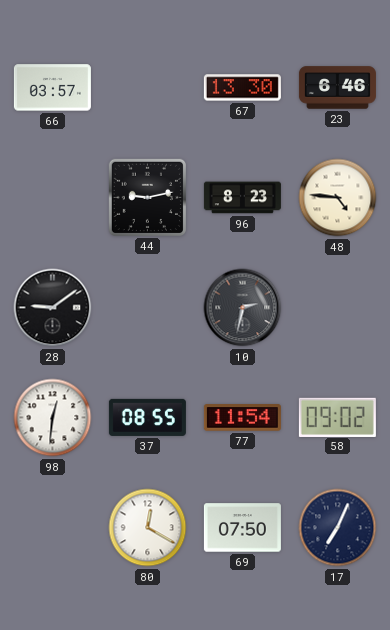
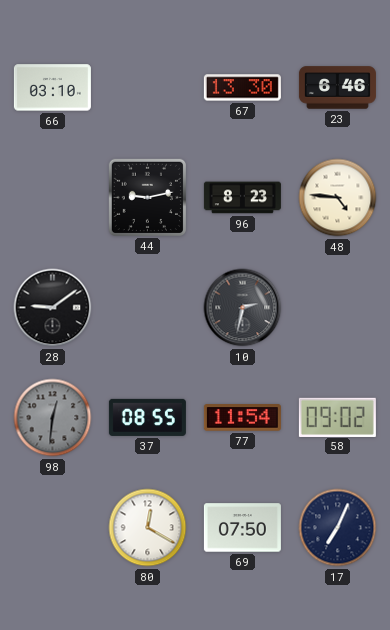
66: 03:57 -> 03:10 (52, 88)
98 dial: white -> grey (53, 418)
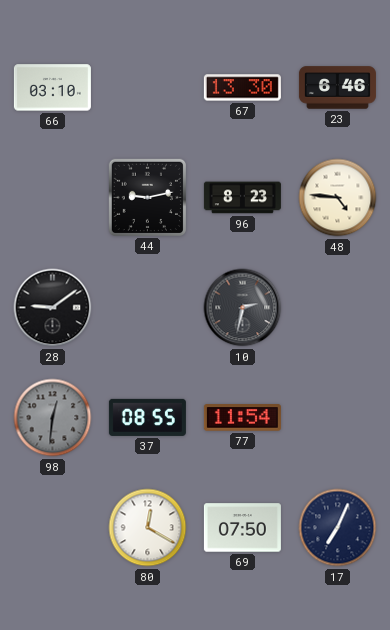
58: 09:02 -> none (337, 417)
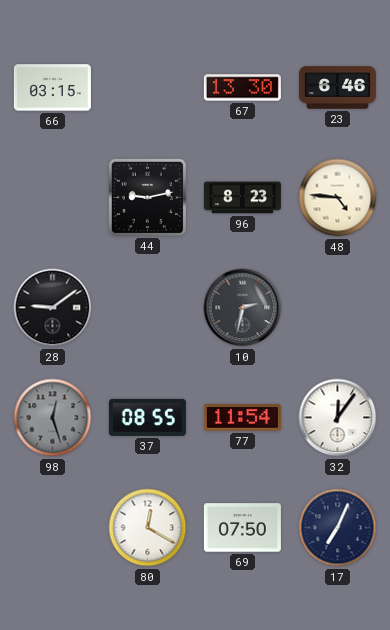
66: 03:10 -> 03:15 (52, 88)
98: 12:31 -> 12:27 (53, 418)
32: none -> 12:06 (338, 418)
